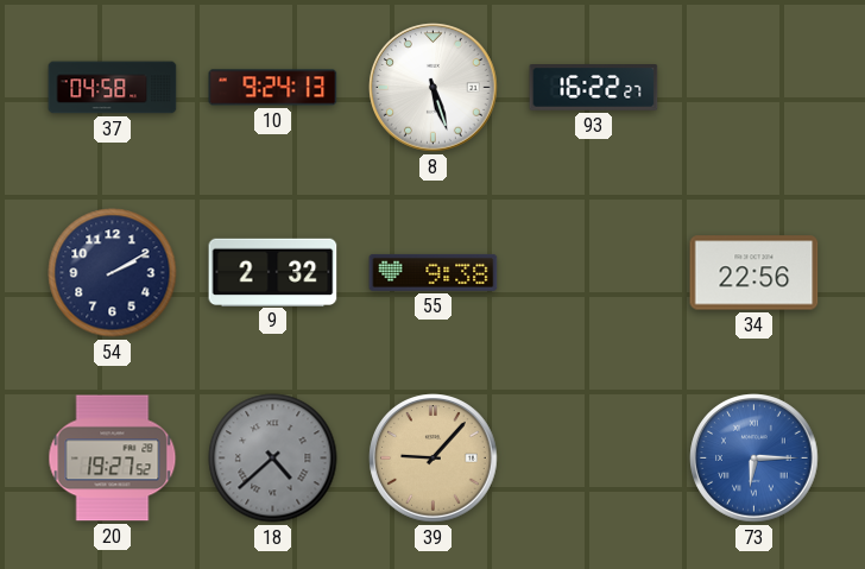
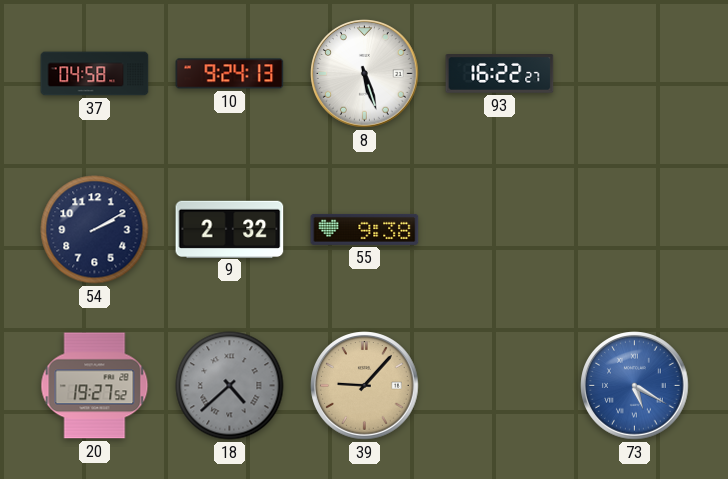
34: 22:56 -> none (754, 273)
73: 6:15 -> 5:20 (635, 386)
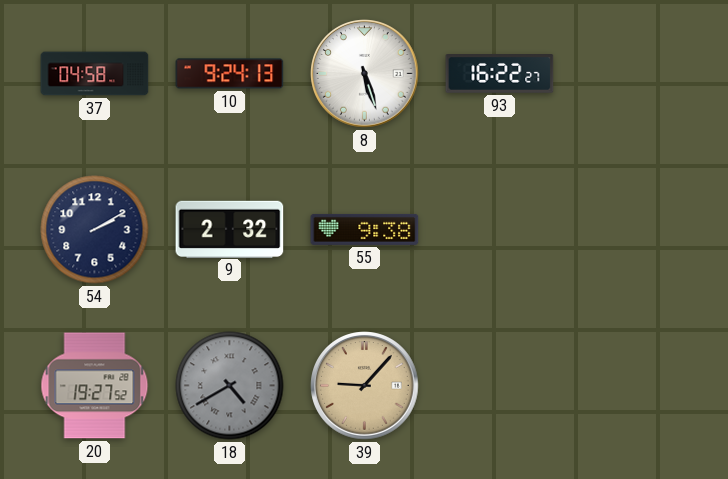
18: 4:38 -> 4:40 (230, 386)
73: 5:20 -> none (635, 386)
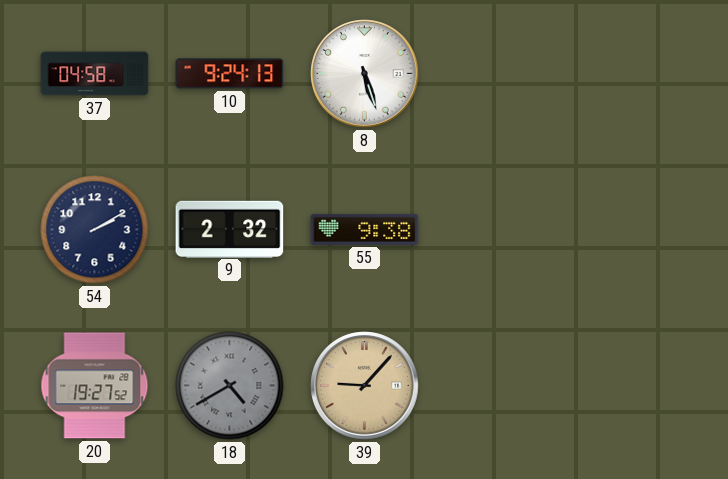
93: 16:22 -> none (500, 74)
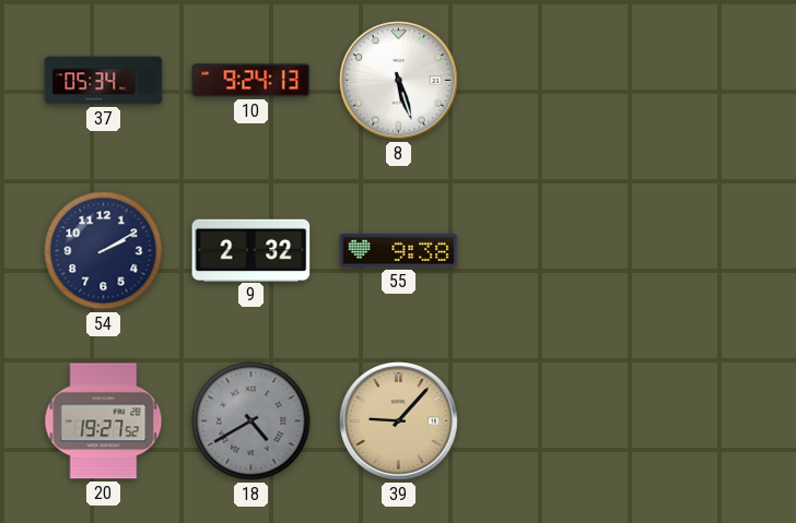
37: 04:58 -> 05:34 (104, 81)
